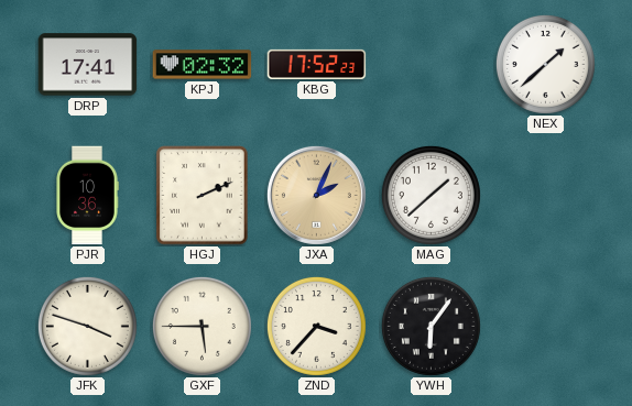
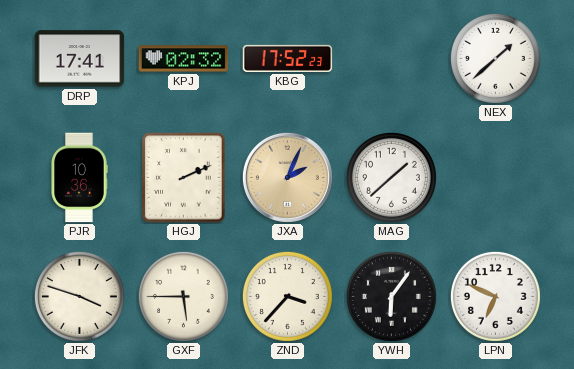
LPN: none -> 6:49 (495, 296)
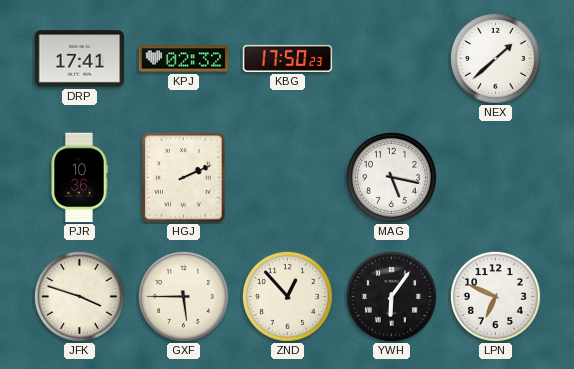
KBG: 17:52 -> 17:50 (288, 58)
JXA: 2:04 -> none (287, 177)
MAG: 1:38 -> 5:17 (391, 177)
ZND: 3:37 -> 12:53 (287, 296)
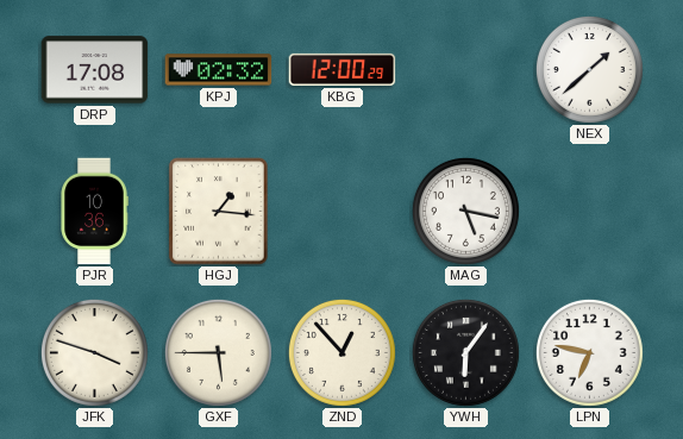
DRP: 17:41 -> 17:08 (95, 70)
KBG: 17:50 -> 12:00 (343, 69)
HGJ: 2:11 -> 1:16 (219, 212)
LPN: 6:49 -> 6:47 (589, 352)
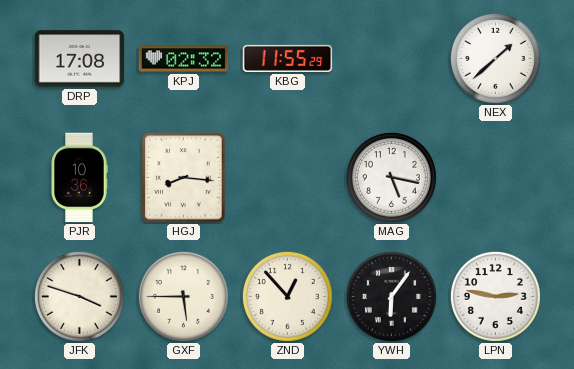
KBG: 12:00 -> 11:55 (288, 58)
HGJ: 1:16 -> 8:16 (184, 178)
LPN: 6:47 -> 2:47 (495, 296)
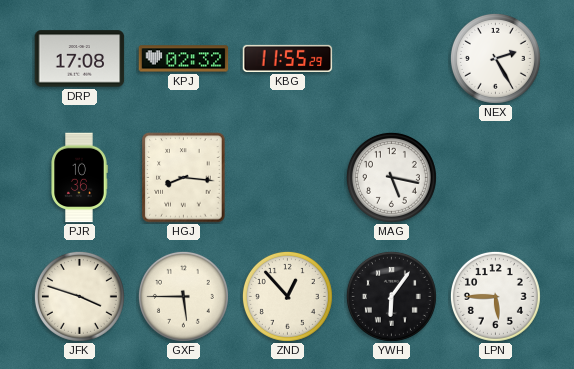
NEX: 1:38 -> 2:25 (495, 58)
LPN: 2:47 -> 5:45 (495, 296)
